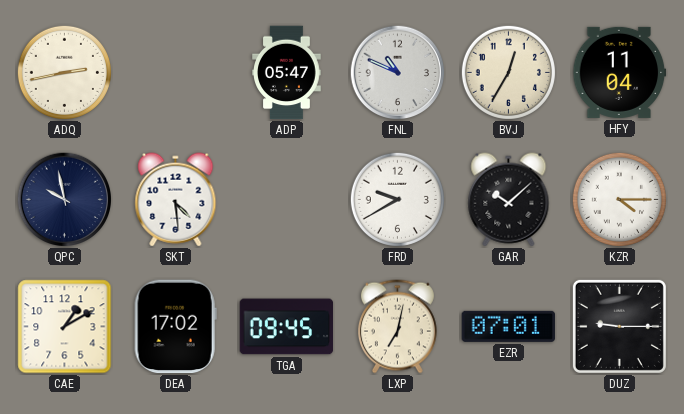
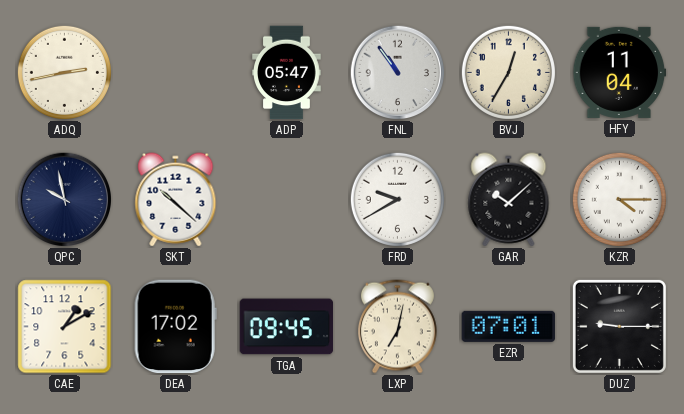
FNL: 10:49 -> 10:54 (397, 72)
SKT: 4:29 -> 10:22 (176, 200)
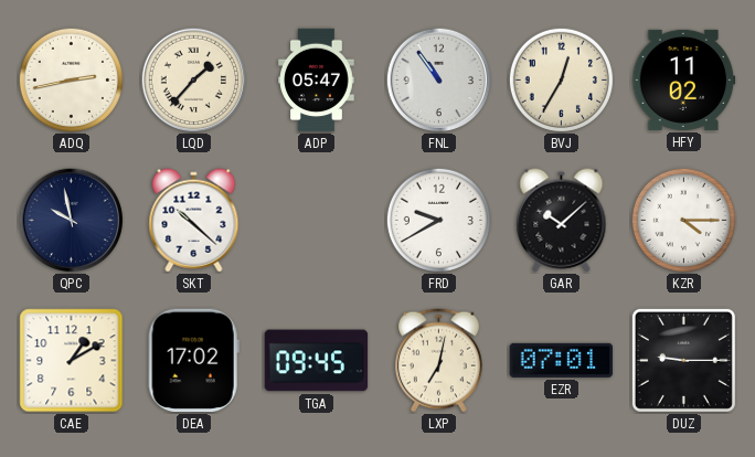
LQD: none -> 1:37 (193, 79)
HFY: 11:04 -> 11:02 (684, 79)
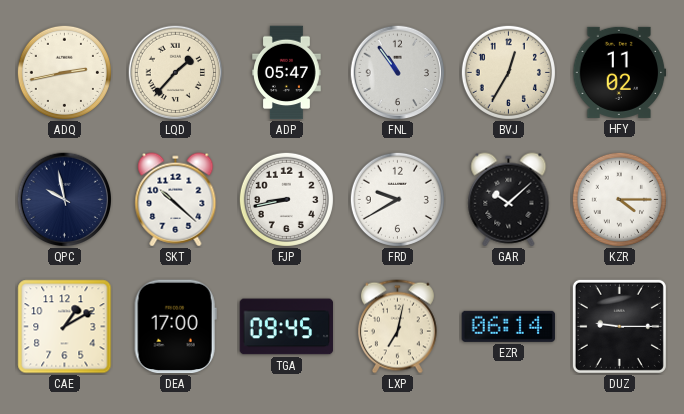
FJP: none -> 8:43 (286, 199)
DEA: 17:02 -> 17:00 (175, 327)
EZR: 07:01 -> 06:14 (509, 326)
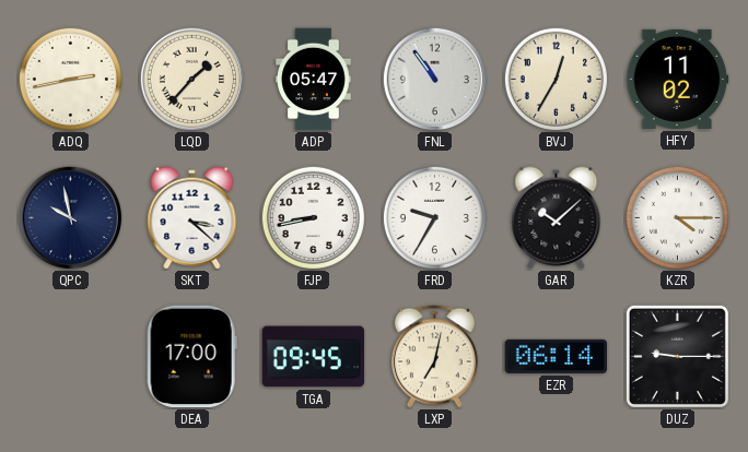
SKT: 10:22 -> 3:22 (192, 218)
FRD: 9:40 -> 9:35 (434, 217)
CAE: 1:10 -> none (65, 327)
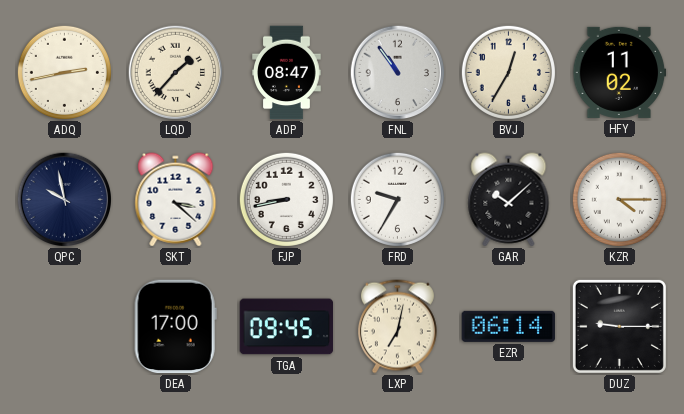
ADP: 05:47 -> 08:47 (287, 73)
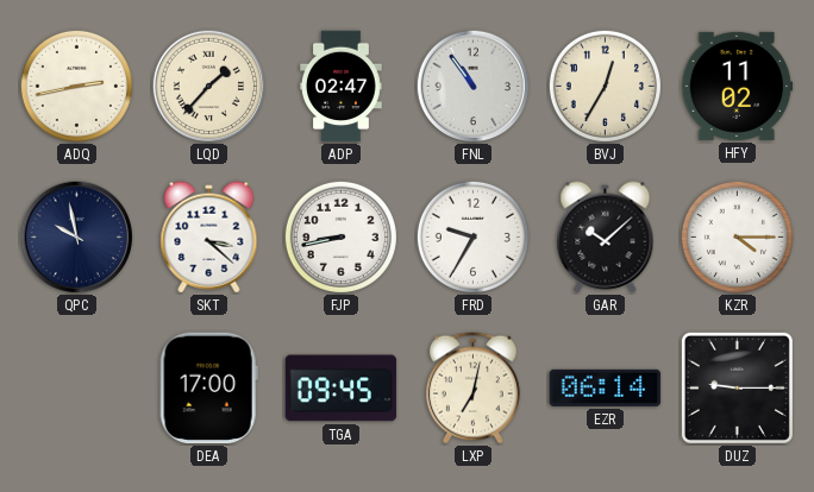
ADP: 08:47 -> 02:47 (342, 87)
